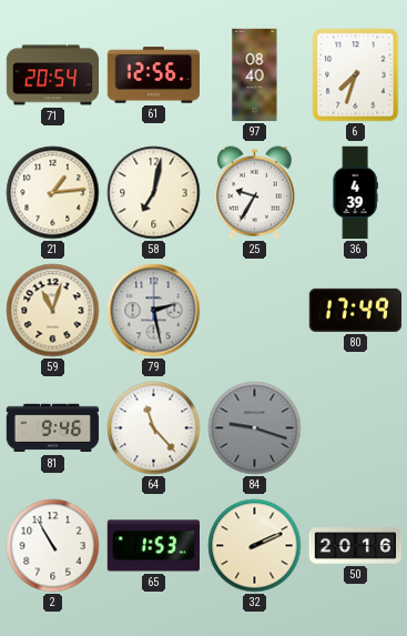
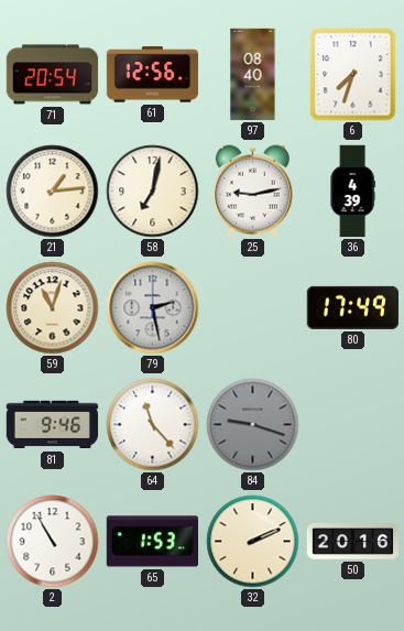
25: 9:35 -> 9:13 (252, 192)
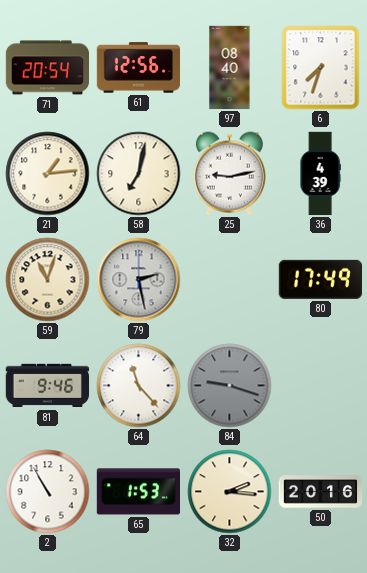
32: 2:11 -> 2:16 (230, 492)
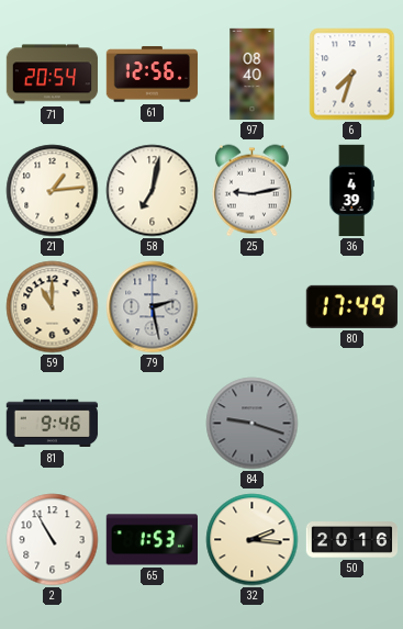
59: 11:03 -> 11:00 (53, 307)
64: 11:23 -> none (139, 386)
